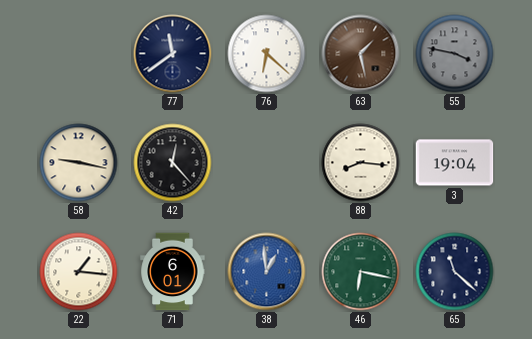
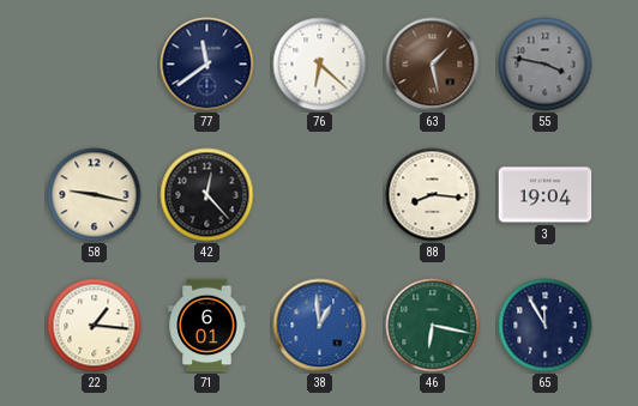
65: 11:22 -> 11:55 (546, 326)
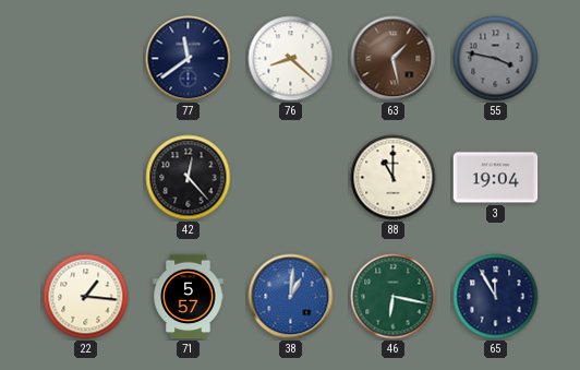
76: 6:22 -> 8:22 (291, 59)
58: 9:17 -> none (95, 195)
88: 8:16 -> 11:00 (394, 178)
71: 6:01 -> 5:57 (189, 297)
38: 12:59 -> 1:01 (291, 297)
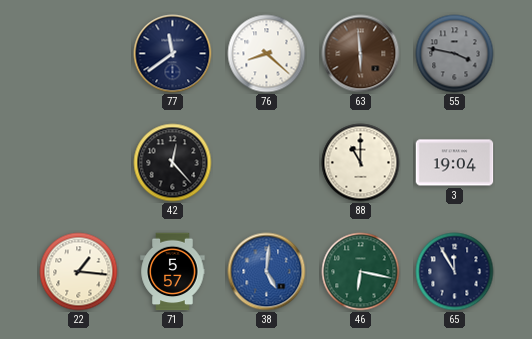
63: 1:28 -> 5:59 (361, 54)
38: 1:01 -> 5:01 (267, 272)
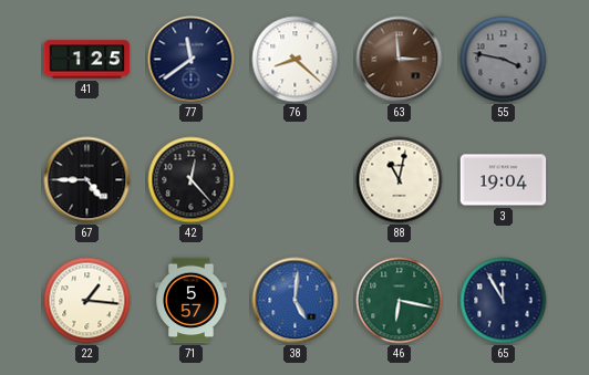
41: none -> 1:25 (87, 60)
63: 5:59 -> 2:59 (400, 60)
67: none -> 4:45 (87, 180)
88: 11:00 -> 11:02 (400, 180)
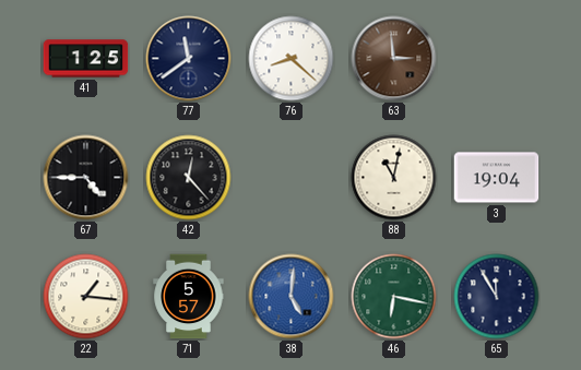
55: 3:47 -> none (504, 60)
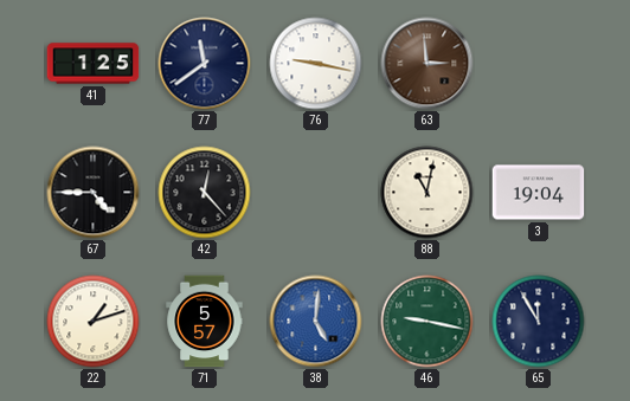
76: 8:22 -> 9:17 (316, 64)
22: 1:16 -> 1:12 (94, 322)
46: 6:17 -> 9:17 (427, 322)
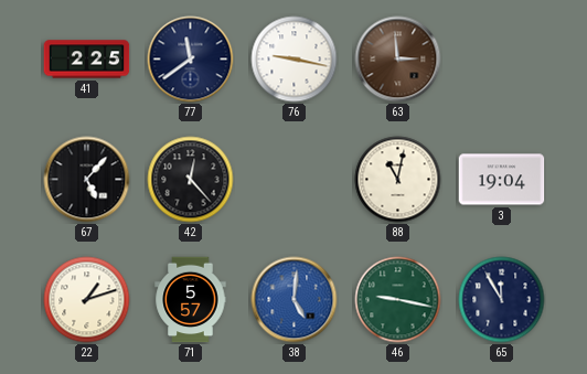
41: 1:25 -> 2:25 (87, 60)
67: 4:45 -> 5:07 (87, 180)
